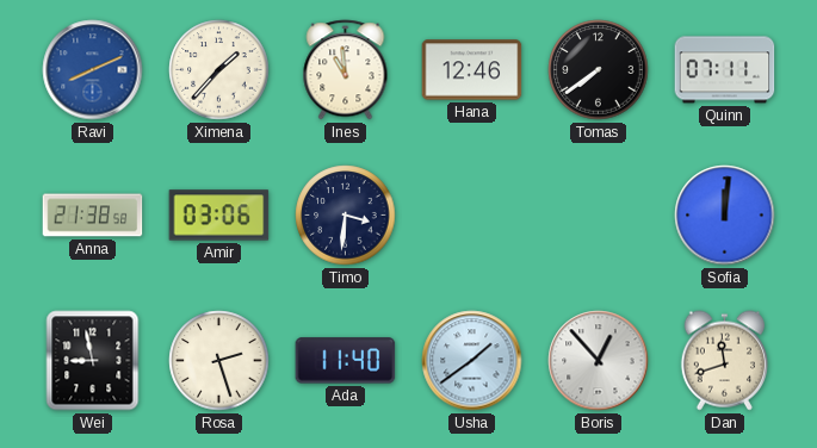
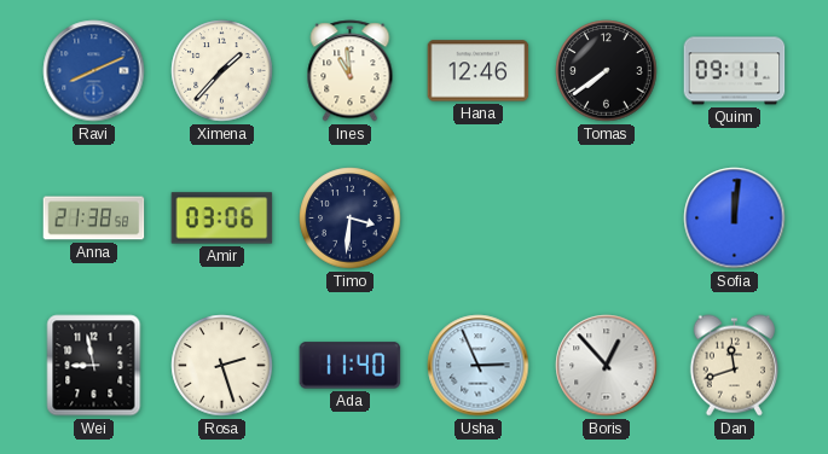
Quinn: 07:11 -> 09:11 (735, 71)
Usha: 1:39 -> 2:56 (479, 366)
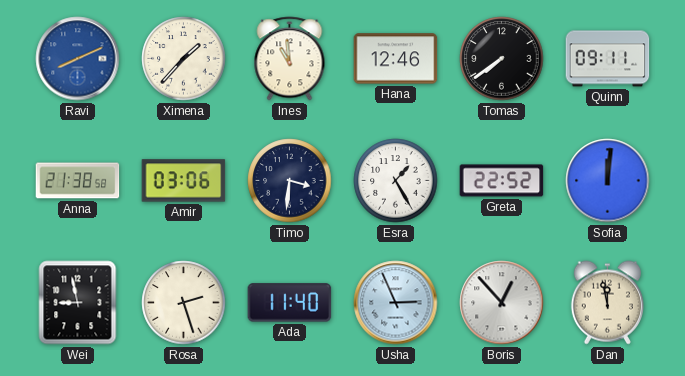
Esra: none -> 1:25 (396, 181)
Greta: none -> 22:52 (502, 181)
Dan: 11:42 -> 11:58 (607, 303)
